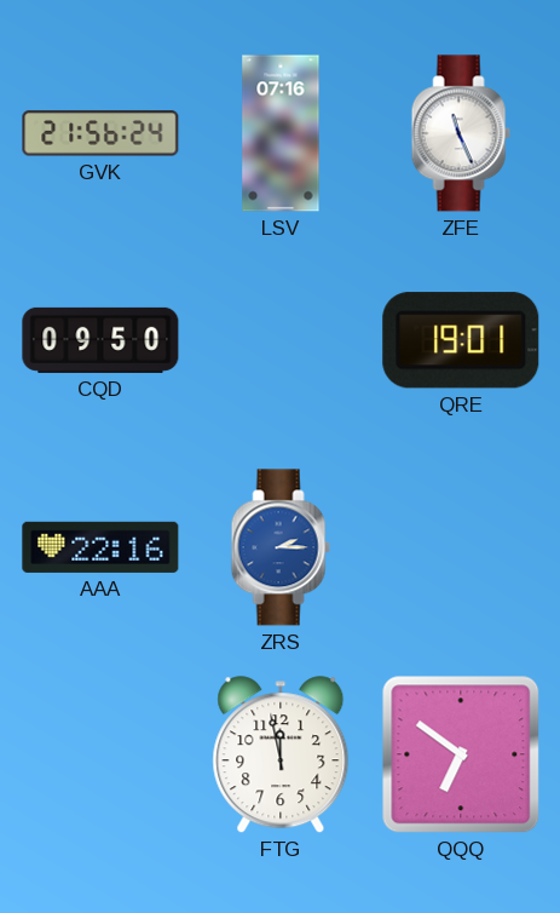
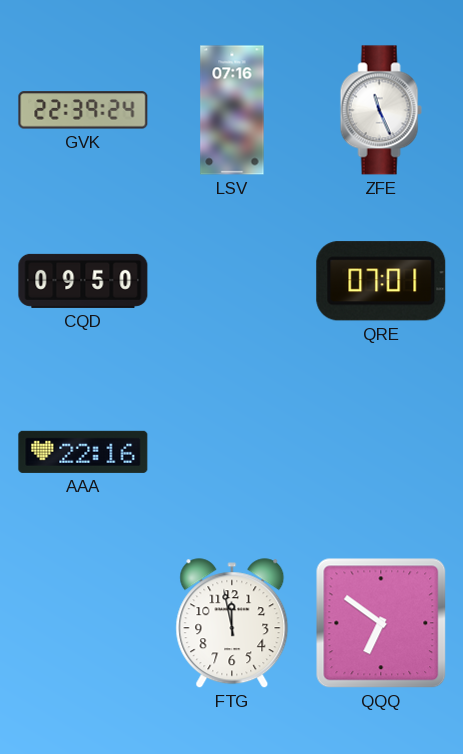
GVK: 21:56 -> 22:39 (83, 110)
QRE: 19:01 -> 07:01 (381, 281)
ZRS: 2:15 -> none (281, 547)
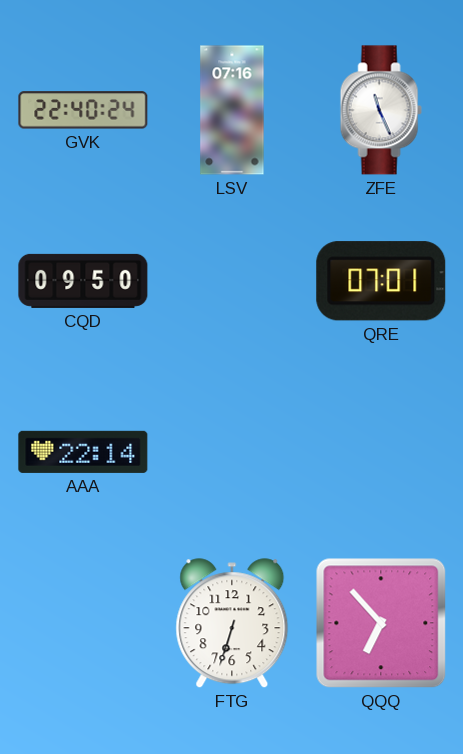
GVK: 22:39 -> 22:40 (83, 110)
AAA: 22:16 -> 22:14 (83, 452)
FTG: 11:58 -> 6:33 (232, 624)
QQQ: 6:51 -> 6:53 (381, 623)
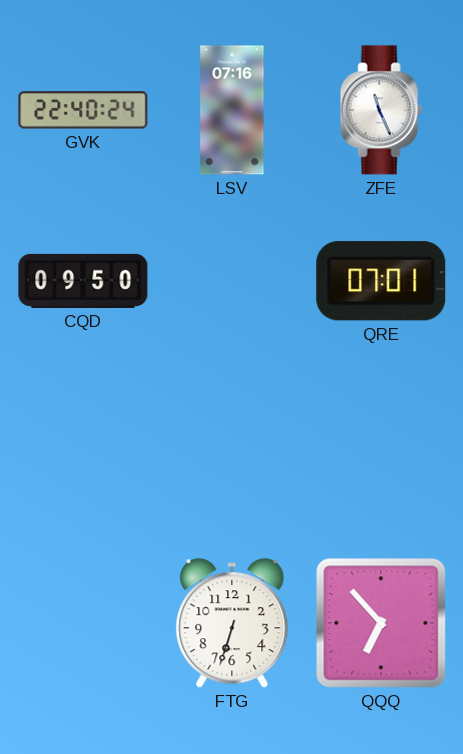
AAA: 22:14 -> none (83, 452)
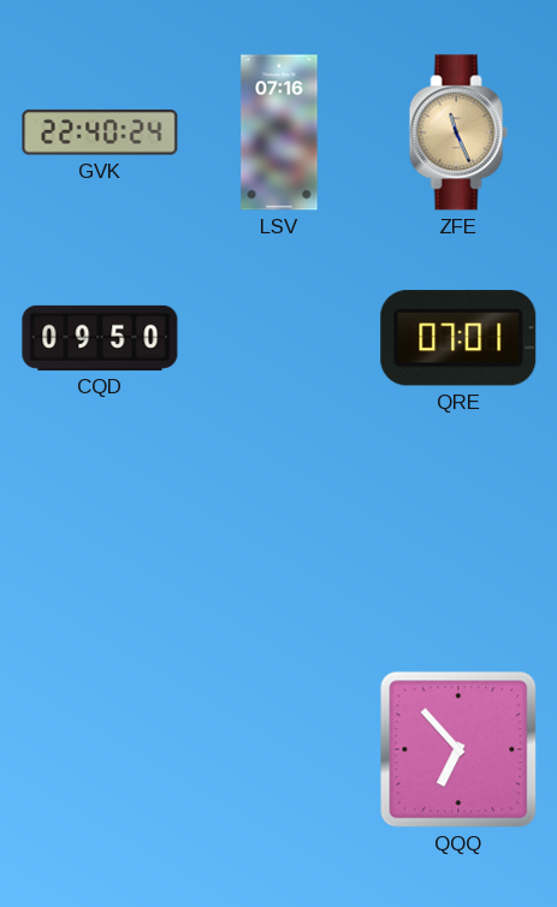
ZFE dial: white -> champagne (458, 132)
FTG: 6:33 -> none (232, 624)
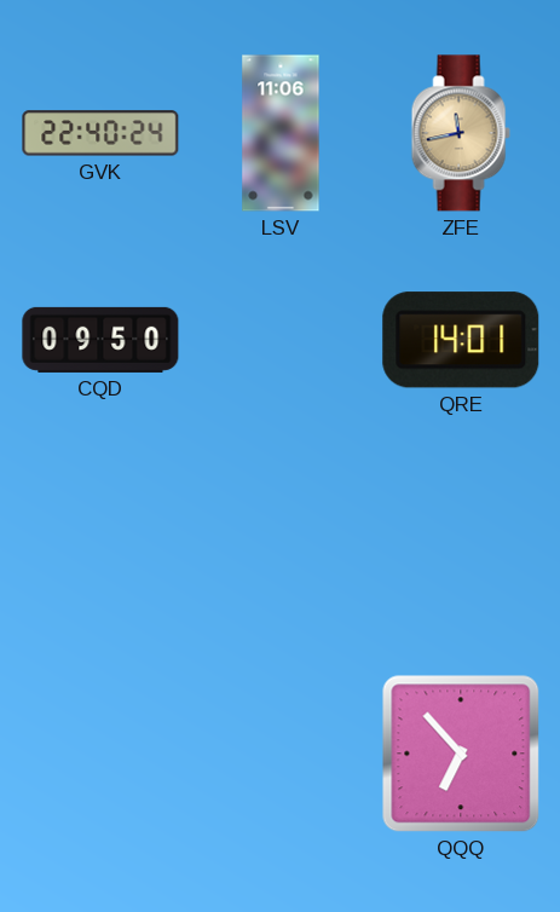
LSV: 07:16 -> 11:06 (281, 133)
ZFE: 11:26 -> 11:43 (461, 133)
QRE: 07:01 -> 14:01 (461, 340)
